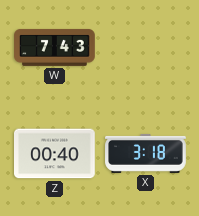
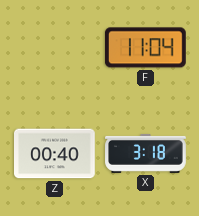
W: 7:43 -> none (55, 47)
F: none -> 11:04 (145, 48)
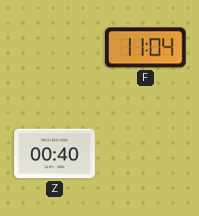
X: 3:18 -> none (146, 153)
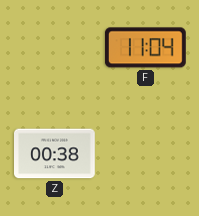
Z: 00:40 -> 00:38 (55, 154)
